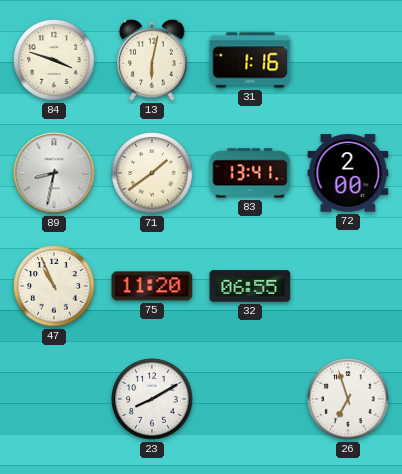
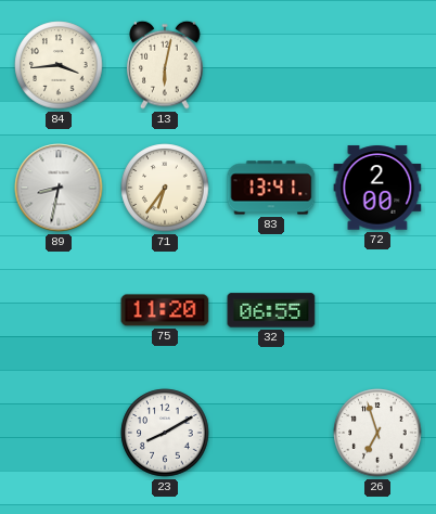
84: 3:48 -> 3:44 (59, 65)
31: 1:16 -> none (250, 60)
71: 1:39 -> 6:36 (165, 188)
47: 10:56 -> none (54, 286)
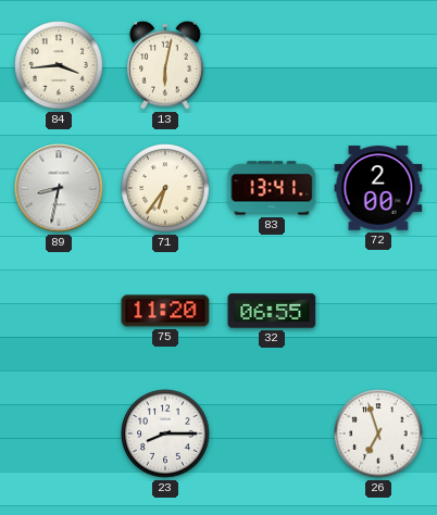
23: 8:10 -> 8:15 (165, 434)
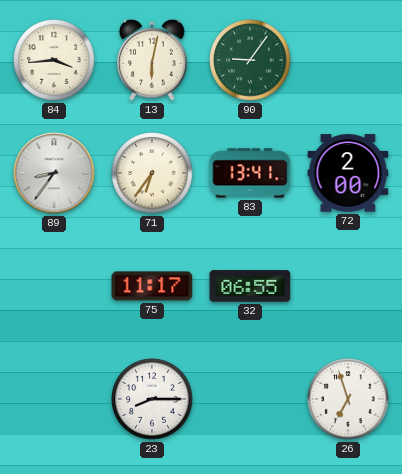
90: none -> 9:06 (250, 60)
89: 8:32 -> 8:36 (54, 173)
75: 11:20 -> 11:17 (152, 286)
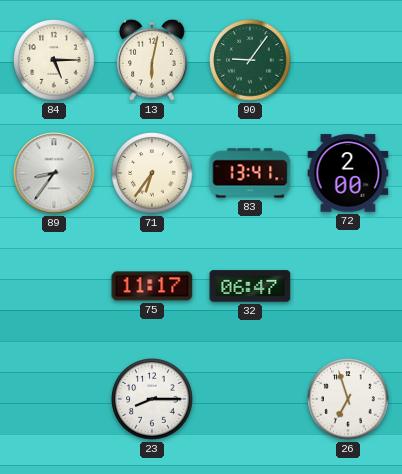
84: 3:44 -> 5:15 (54, 60)
32: 06:55 -> 06:47 (250, 286)
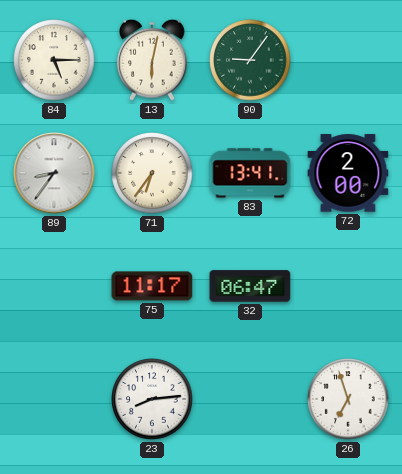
23: 8:15 -> 8:14 (152, 399)
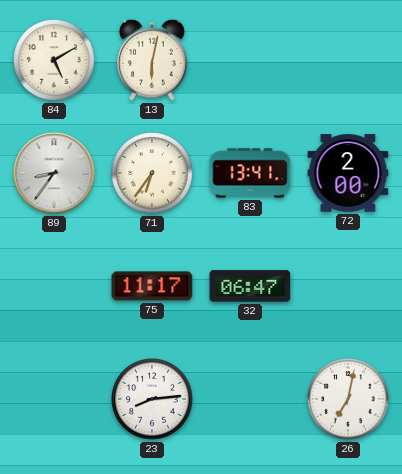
84: 5:15 -> 5:10 (54, 60)
90: 9:06 -> none (250, 60)
26: 6:57 -> 7:02 (348, 399)
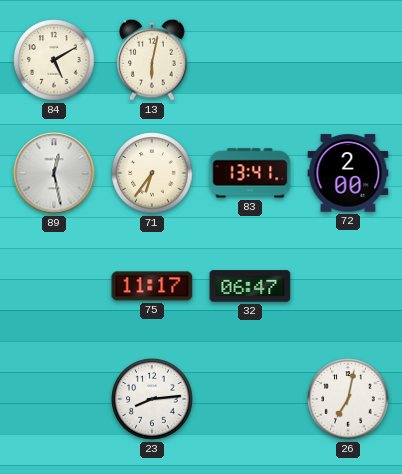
89: 8:36 -> 12:28 (54, 173)
